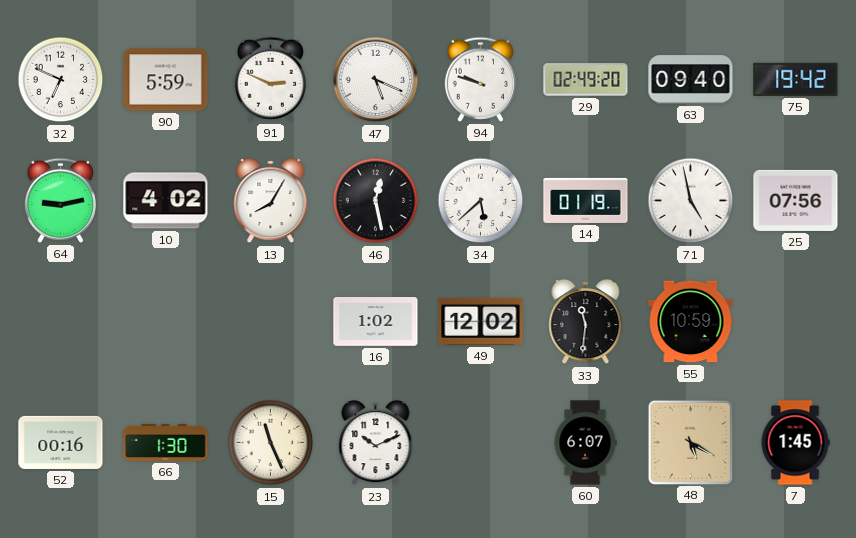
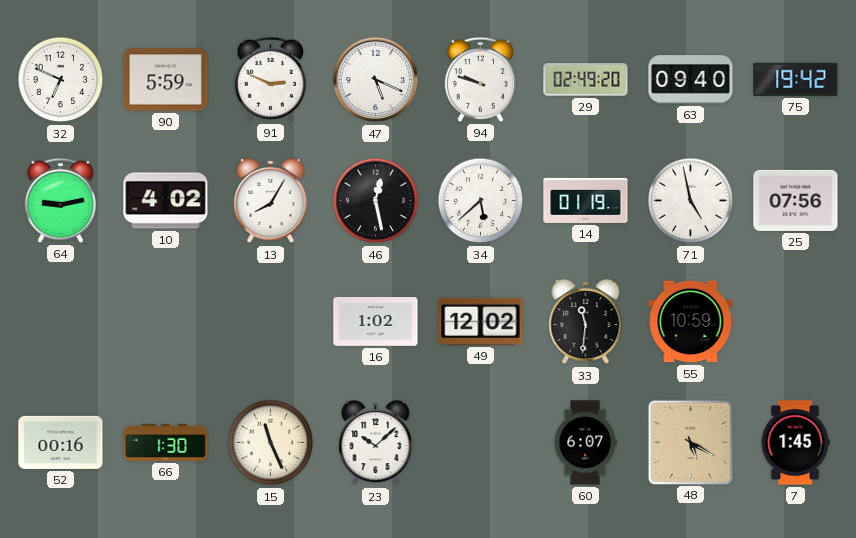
23: 10:11 -> 10:08 (376, 443)
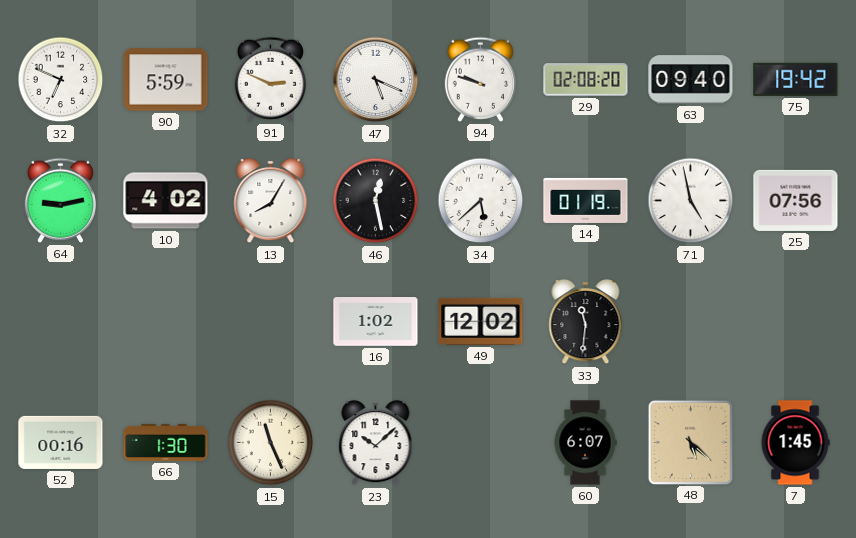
29: 02:49 -> 02:08 (586, 80)
55: 10:59 -> none (691, 322)
48: 5:20 -> 5:22 (690, 442)
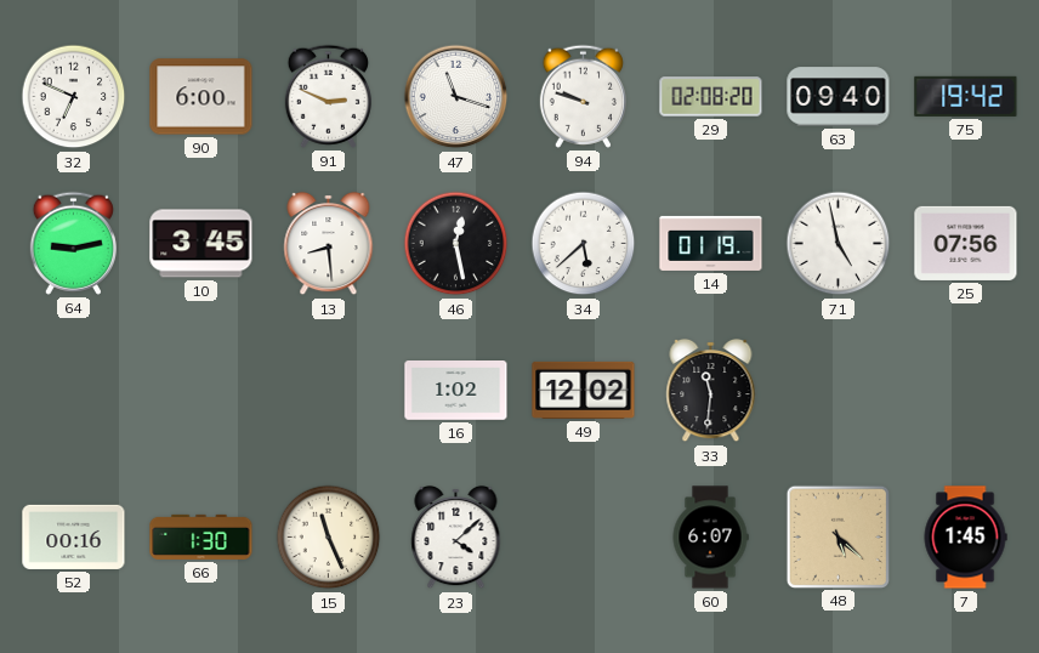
90: 5:59 -> 6:00 (201, 97)
47: 5:19 -> 11:18 (456, 97)
10: 4:02 -> 3:45 (201, 244)
13: 8:05 -> 8:29 (329, 244)
23: 10:08 -> 4:08 (456, 538)
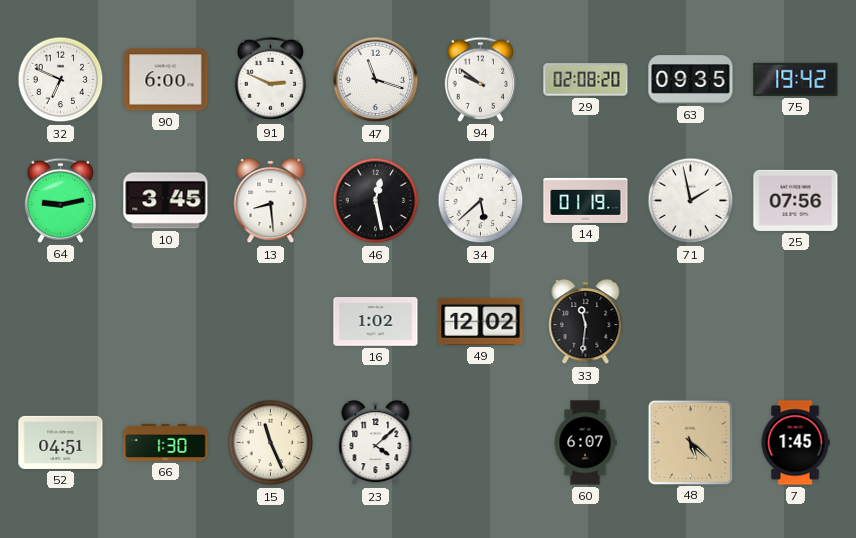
94: 9:48 -> 9:51 (480, 79)
63: 09:40 -> 09:35 (691, 80)
71: 4:58 -> 1:58 (691, 201)
52: 00:16 -> 04:51 (61, 442)
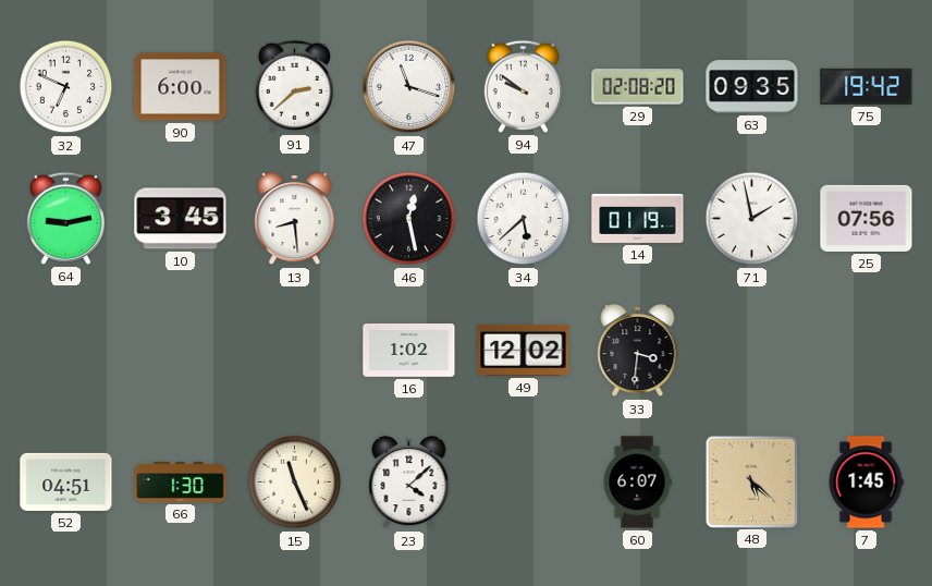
91: 2:49 -> 2:38 (294, 86)
33: 11:31 -> 3:31 (638, 351)
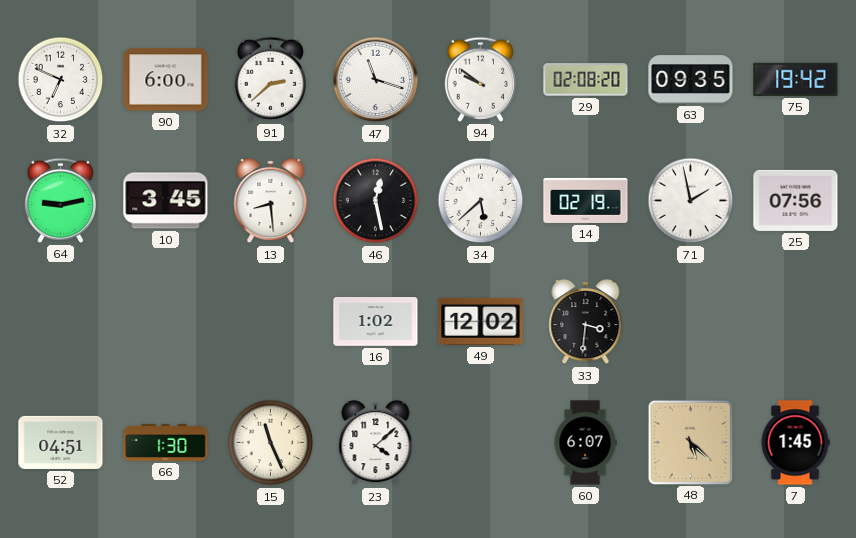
14: 01:19 -> 02:19 (586, 200)
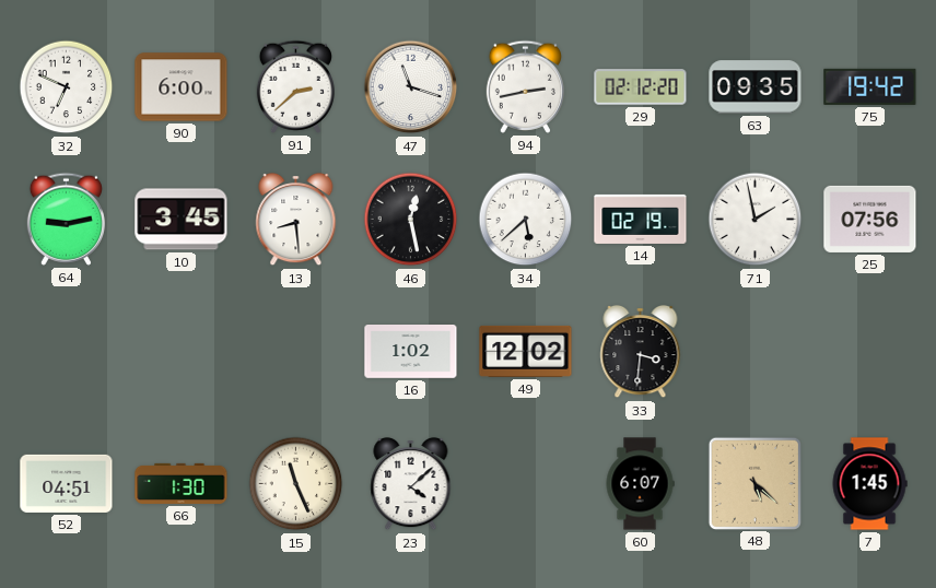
94: 9:51 -> 2:43 (525, 86)
29: 02:08 -> 02:12 (641, 87)
